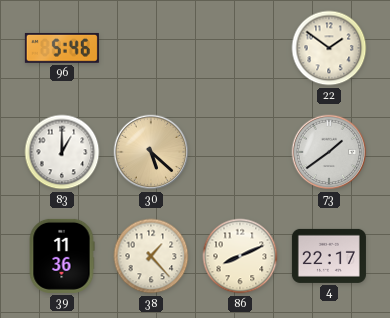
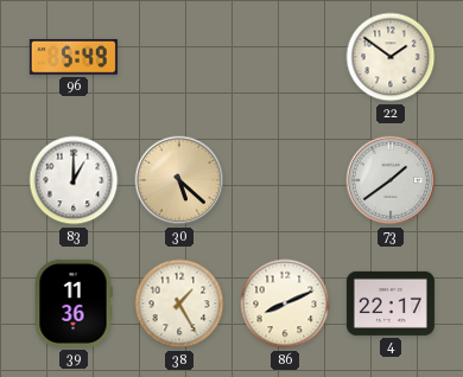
96: 5:46 -> 5:49 (74, 57)
38: 1:23 -> 1:25 (179, 303)
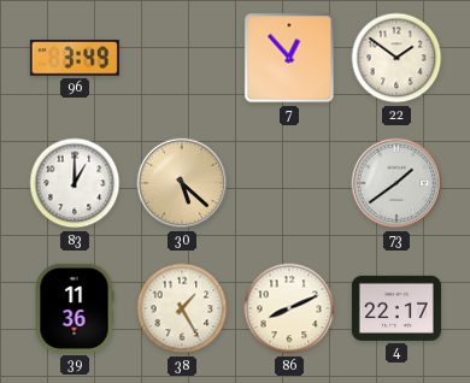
96: 5:49 -> 3:49 (75, 58)
7: none -> 12:53 (289, 58)
